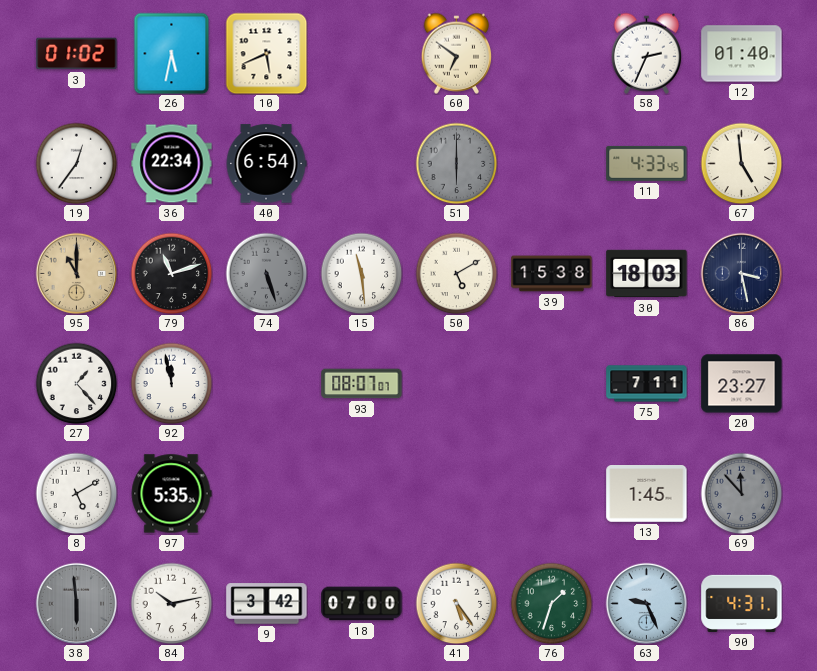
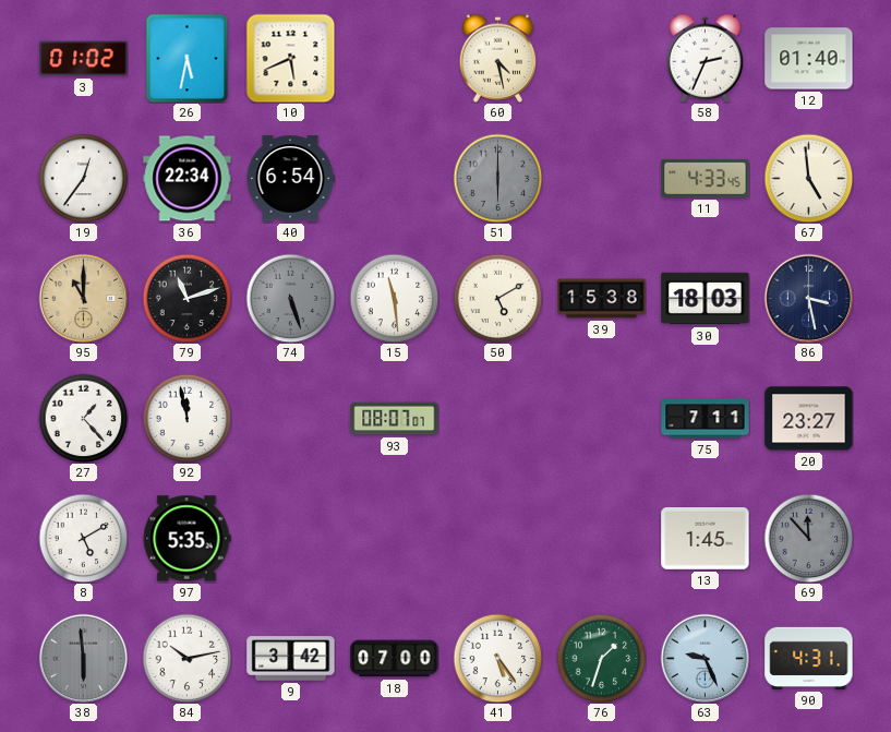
60: 6:51 -> 4:28 (498, 58)
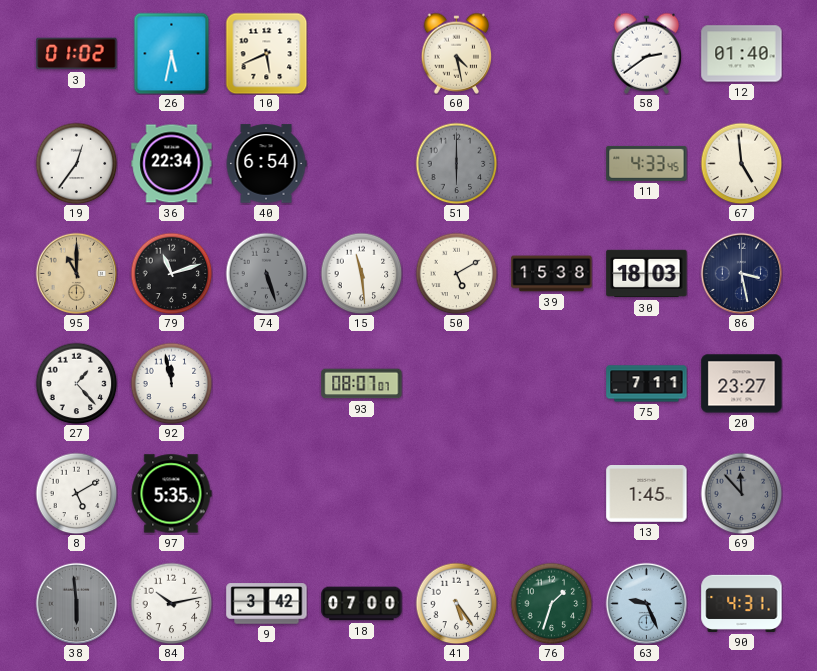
58: 2:34 -> 2:39 (647, 53)
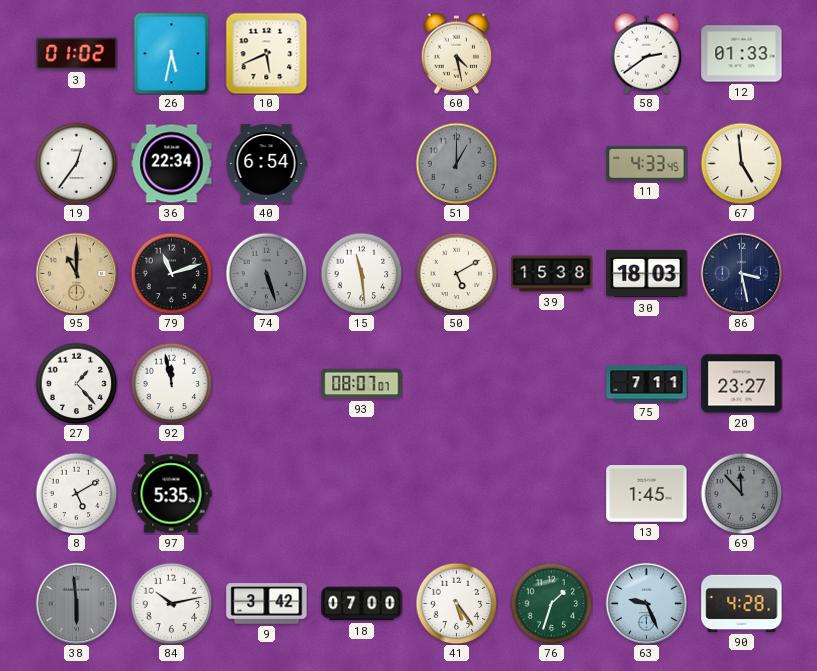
12: 01:40 -> 01:33 (742, 54)
51: 6:00 -> 1:00 (456, 163)
90: 4:31 -> 4:28 (742, 603)
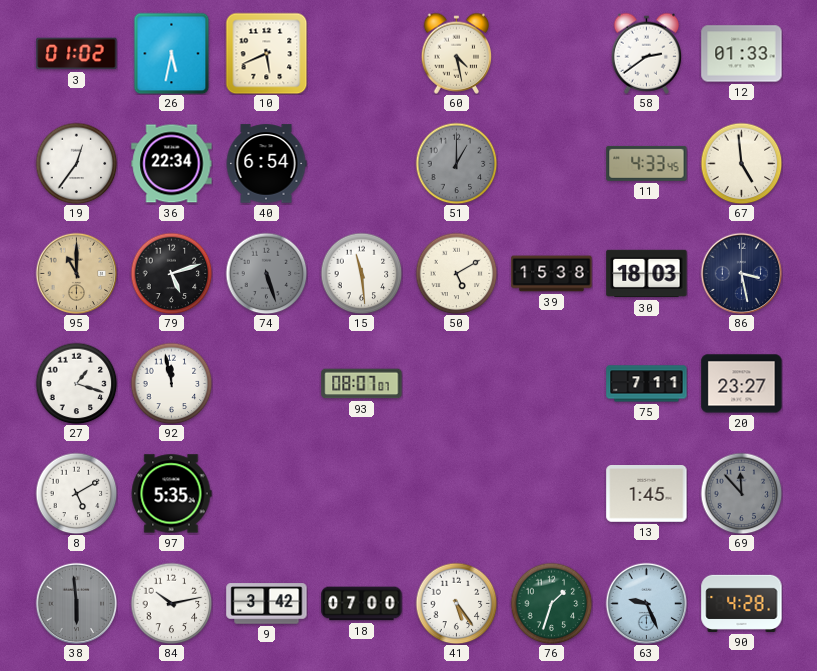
79: 11:12 -> 5:12 (171, 273)
27: 1:23 -> 1:18 (76, 383)
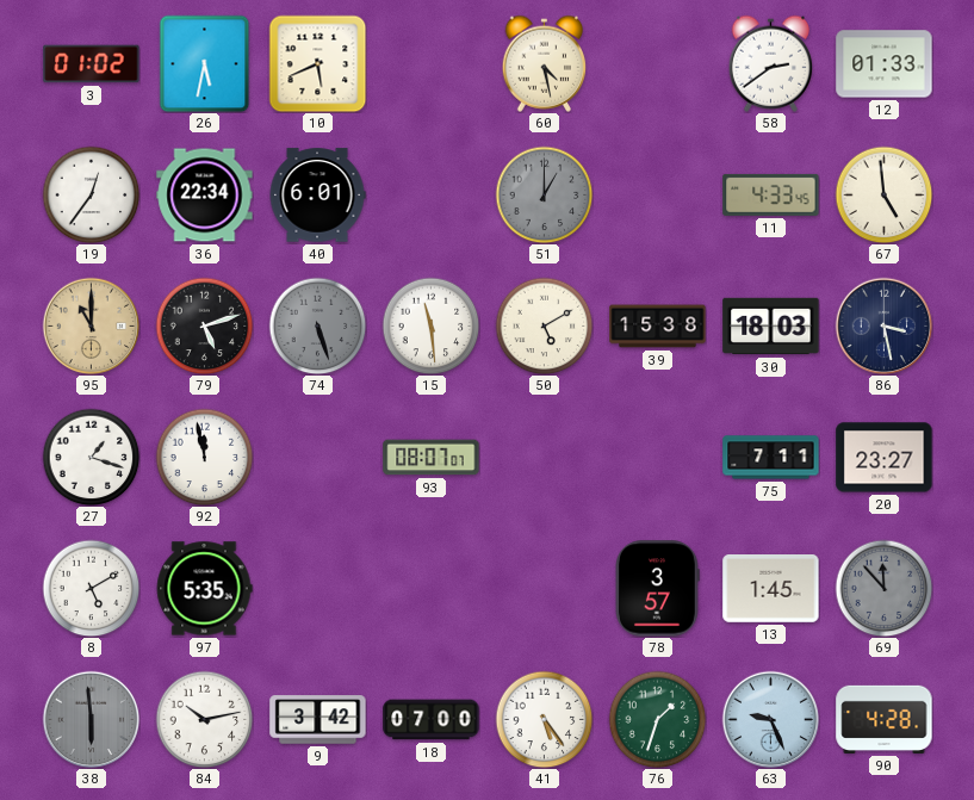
40: 6:54 -> 6:01 (317, 196)
78: none -> 3:57 (657, 589)
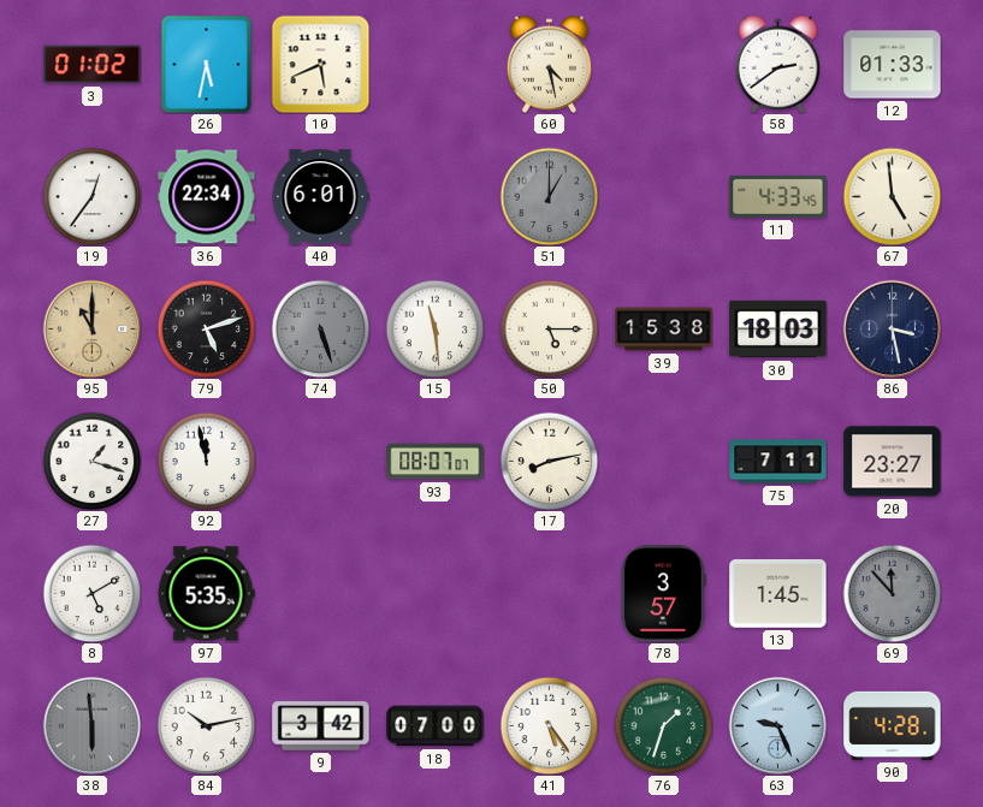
50: 5:10 -> 5:15 (549, 328)
17: none -> 8:13 (549, 461)
